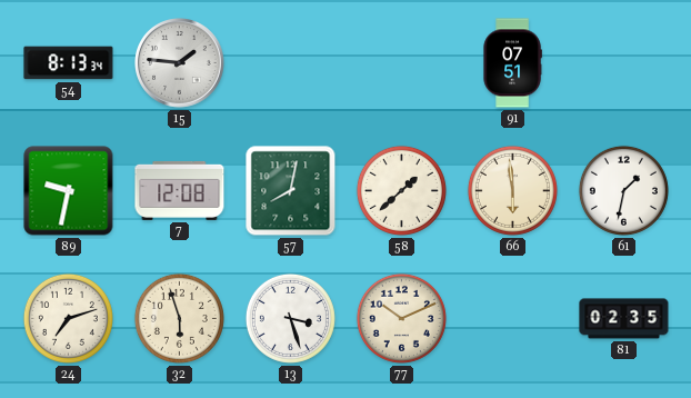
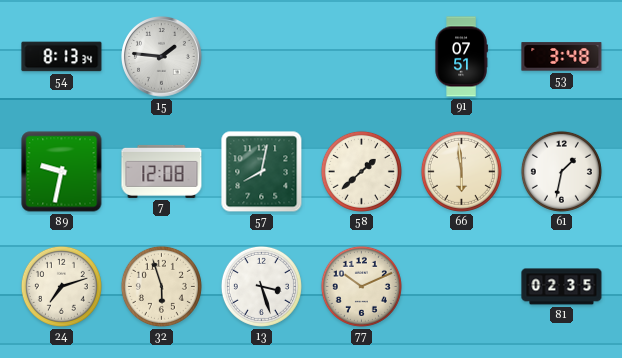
53: none -> 3:48 (562, 57)
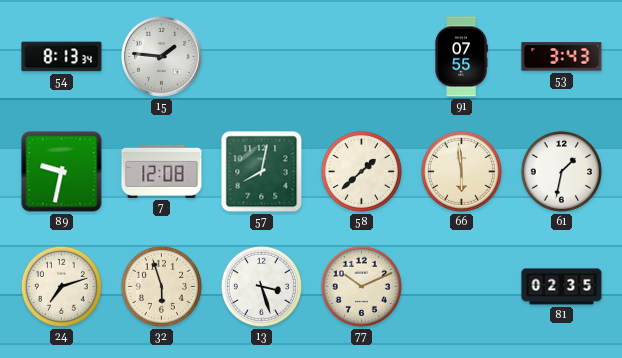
91: 07:51 -> 07:55 (461, 57)
53: 3:48 -> 3:43 (562, 57)
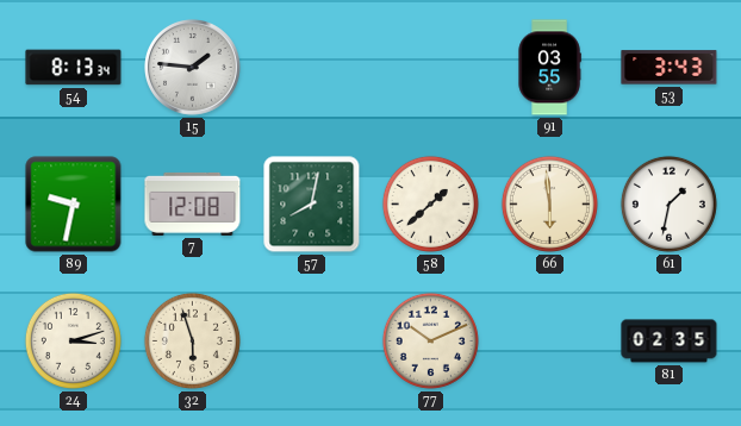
91: 07:55 -> 03:55 (549, 68)
24: 7:12 -> 3:12 (73, 340)
13: 3:27 -> none (261, 286)
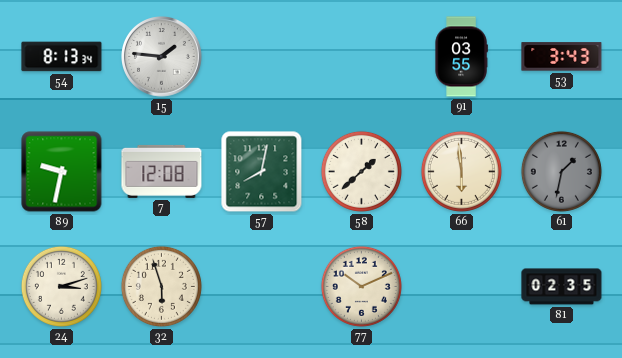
61 dial: white -> grey (561, 171)
